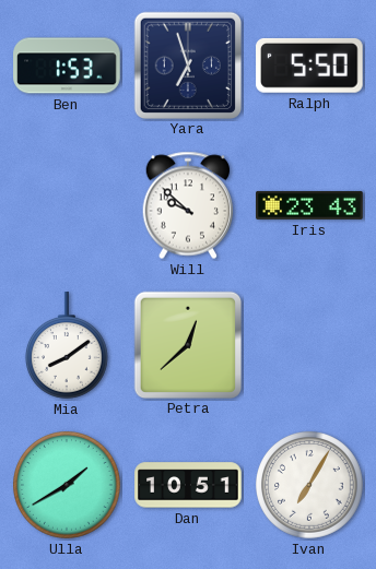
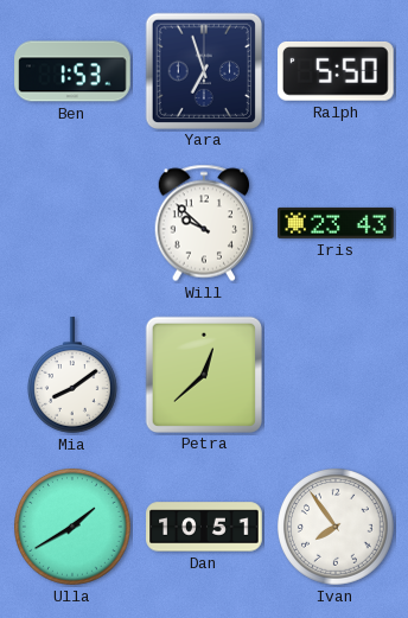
Ivan: 7:05 -> 7:54 (337, 528)
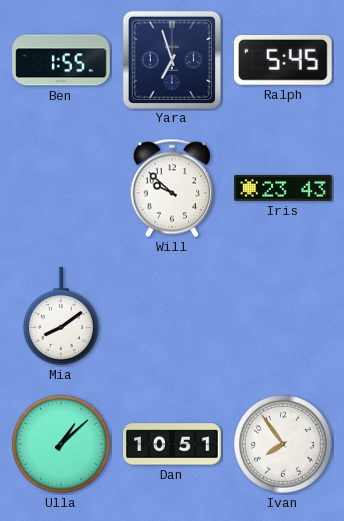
Ben: 1:53 -> 1:55 (61, 60)
Ralph: 5:50 -> 5:45 (284, 60)
Petra: 12:38 -> none (203, 374)
Ulla: 1:40 -> 1:08 (62, 445)
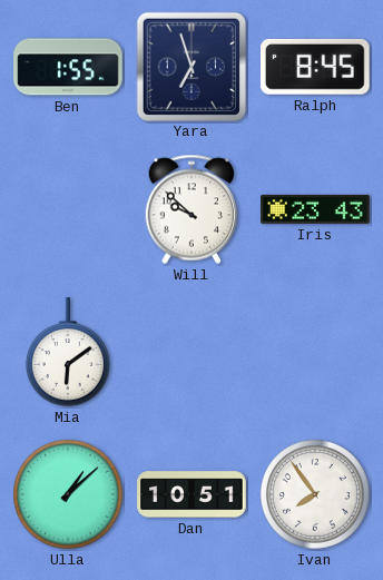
Ralph: 5:45 -> 8:45 (316, 67)
Mia: 8:09 -> 6:09 (68, 352)
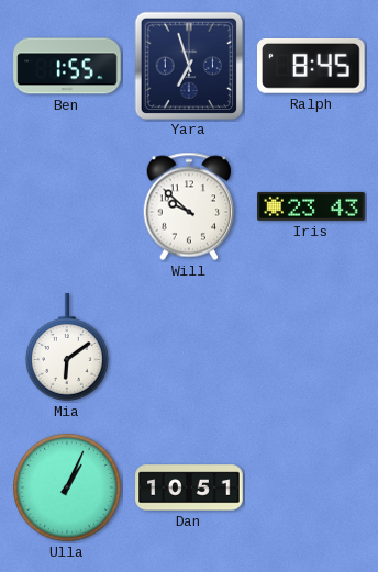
Ulla: 1:08 -> 1:04 (68, 489)
Ivan: 7:54 -> none (316, 495)
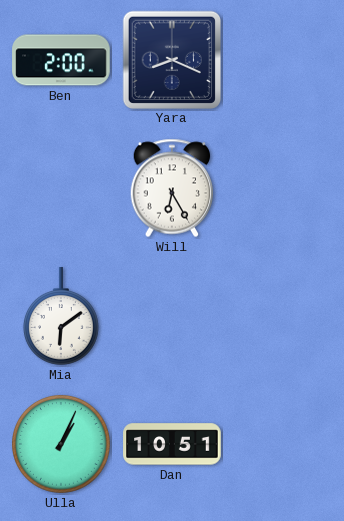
Ben: 1:55 -> 2:00 (61, 60)
Yara: 6:57 -> 8:19 (171, 59)
Ralph: 8:45 -> none (312, 66)
Will: 9:52 -> 6:25 (172, 188)
Iris: 23:43 -> none (311, 206)
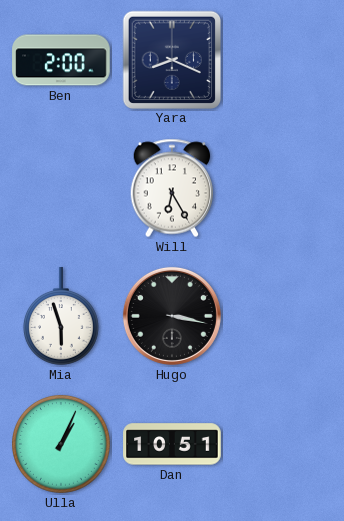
Mia: 6:09 -> 5:57 (61, 316)
Hugo: none -> 3:17 (172, 316)
